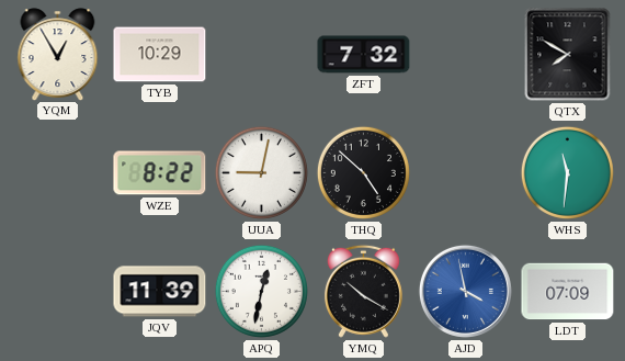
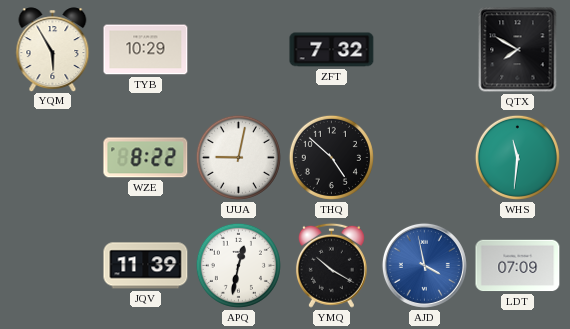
YQM: 12:55 -> 5:55 (53, 49)
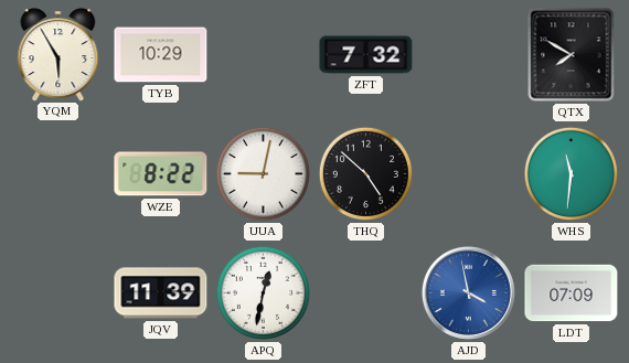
YMQ: 10:20 -> none (331, 265)
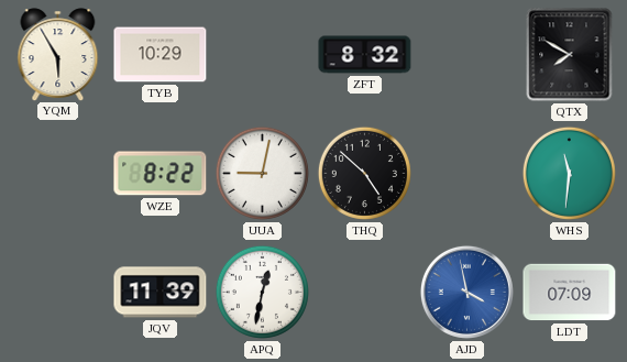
ZFT: 7:32 -> 8:32 (365, 55)
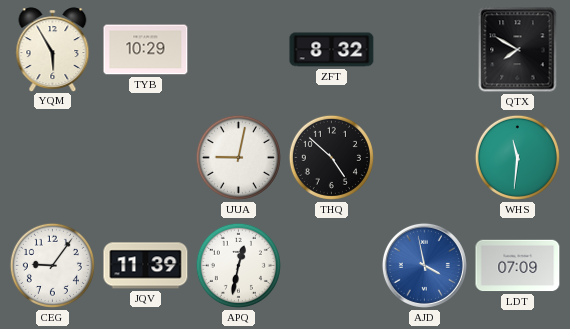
WZE: 8:22 -> none (161, 174)
CEG: none -> 9:06 (52, 265)
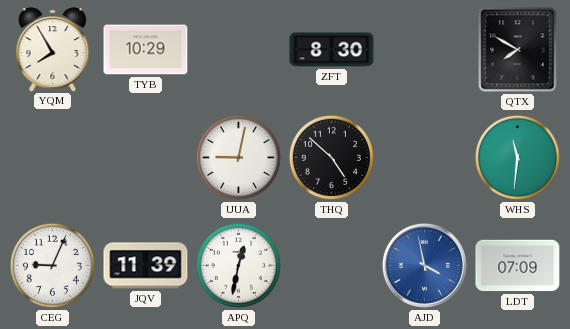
YQM: 5:55 -> 7:55 (53, 49)
ZFT: 8:32 -> 8:30 (332, 50)
CEG: 9:06 -> 9:04 (52, 265)
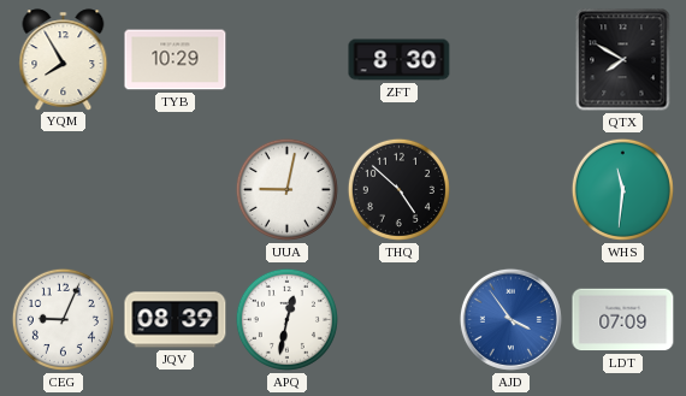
JQV: 11:39 -> 08:39 (176, 320)
AJD: 3:58 -> 3:54 (510, 319)
